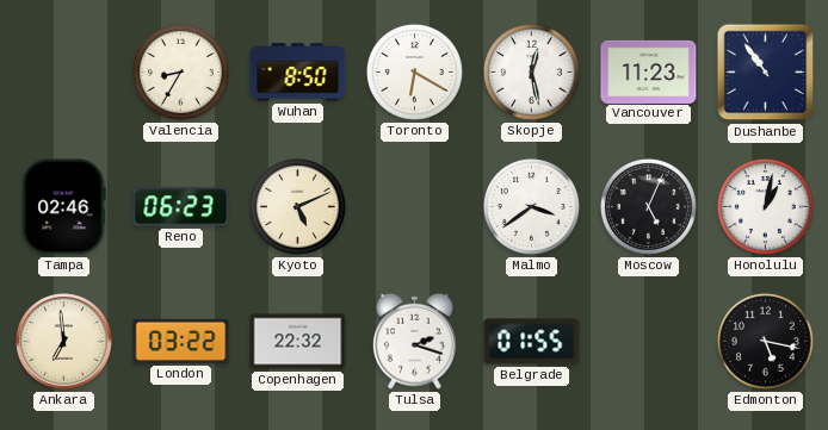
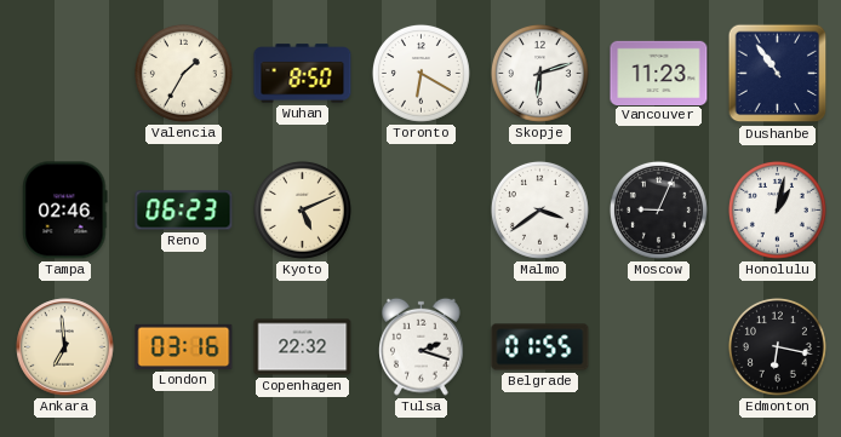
Valencia: 8:35 -> 1:35 (183, 73)
Skopje: 12:28 -> 6:12 (539, 73)
Moscow: 5:04 -> 9:04 (658, 209)
London: 03:22 -> 03:16 (184, 346)
Edmonton: 5:17 -> 6:17 (777, 346)
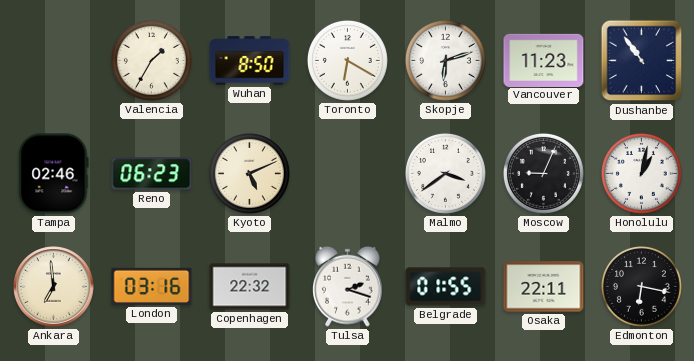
Osaka: none -> 22:11 (544, 287)
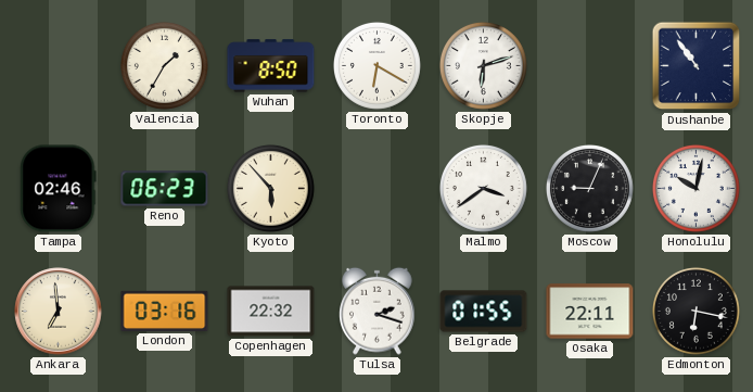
Vancouver: 11:23 -> none (544, 60)
Kyoto: 5:11 -> 5:53 (270, 188)
Honolulu: 1:02 -> 10:02 (695, 188)
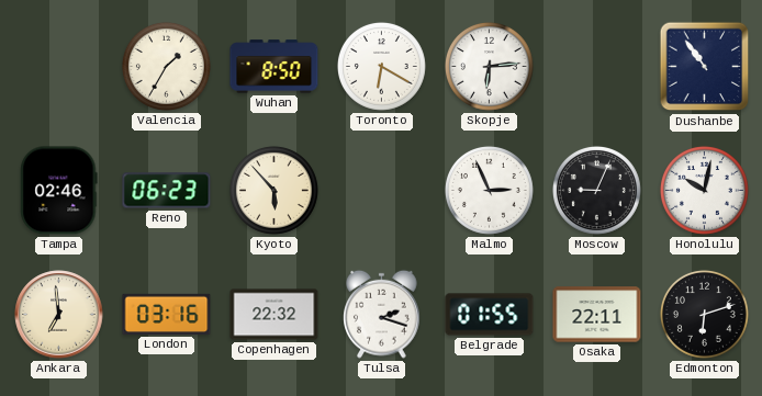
Skopje: 6:12 -> 6:14 (489, 66)
Malmo: 3:39 -> 2:56 (489, 190)
Edmonton: 6:17 -> 6:12 (704, 314)
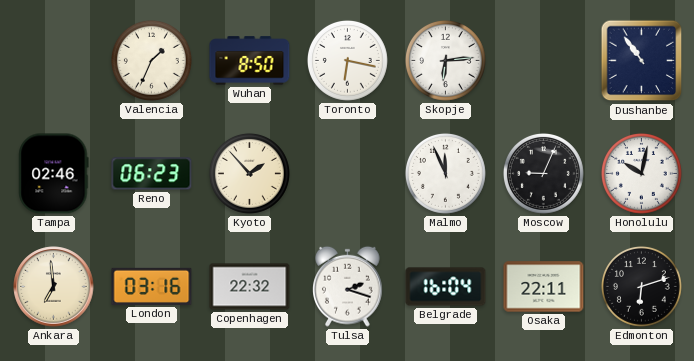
Valencia: 1:35 -> 1:34 (151, 60)
Toronto: 6:20 -> 6:17 (347, 60)
Kyoto: 5:53 -> 1:53 (249, 173)
Malmo: 2:56 -> 11:56 (445, 173)
Belgrade: 01:55 -> 16:04 (446, 287)
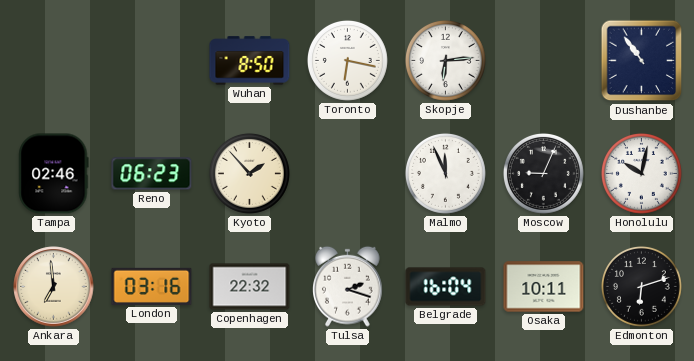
Valencia: 1:34 -> none (151, 60)
Osaka: 22:11 -> 10:11 (544, 287)
